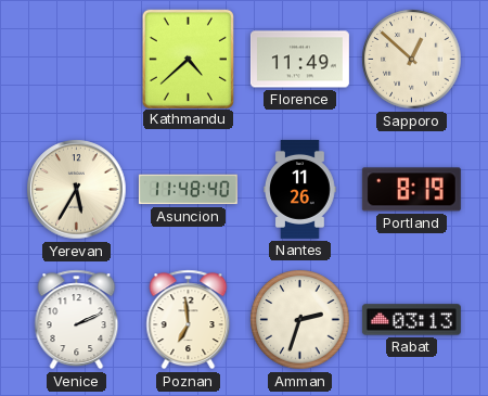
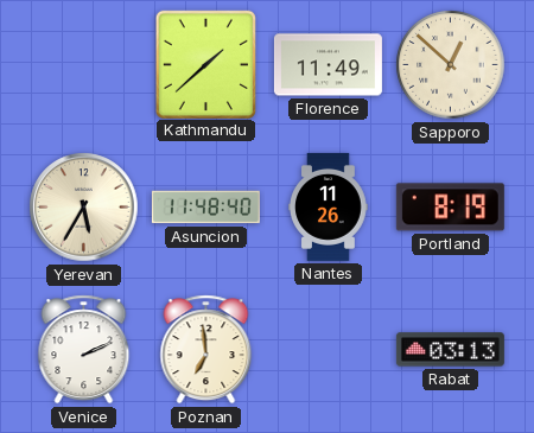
Kathmandu: 4:38 -> 1:38 (205, 64)
Amman: 2:33 -> none (300, 320)
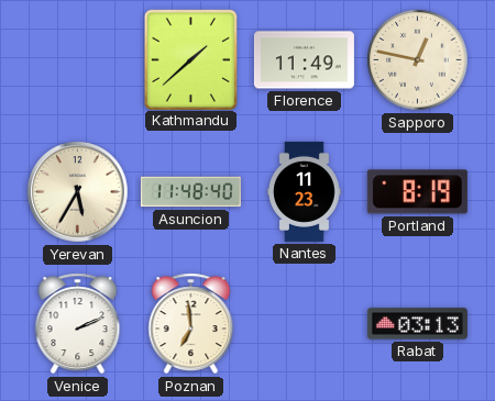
Sapporo: 12:52 -> 12:47 (418, 60)
Nantes: 11:26 -> 11:23 (305, 191)
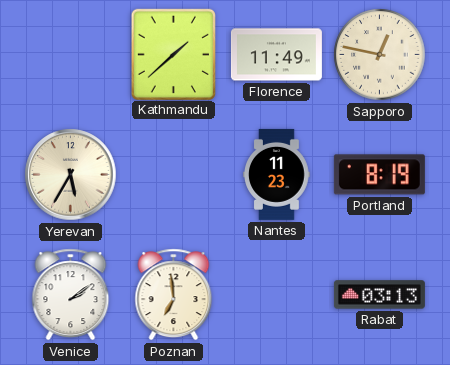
Asuncion: 11:48 -> none (190, 192)
Venice: 2:11 -> 2:09 (71, 295)
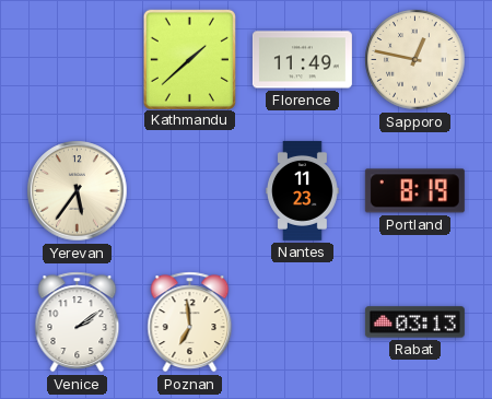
Yerevan: 5:35 -> 5:36 (78, 191)
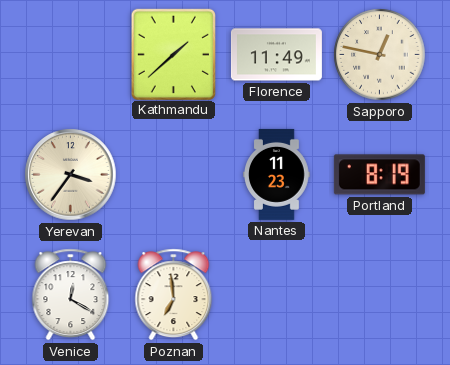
Yerevan: 5:36 -> 3:36 (71, 175)
Venice: 2:09 -> 12:20 (71, 295)
Rabat: 03:13 -> none (414, 322)
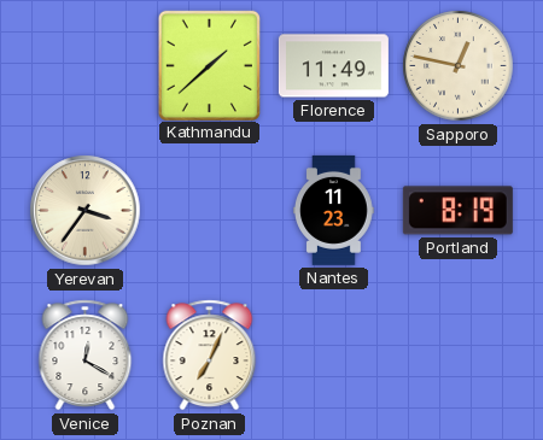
Poznan: 6:59 -> 7:04 (210, 356)
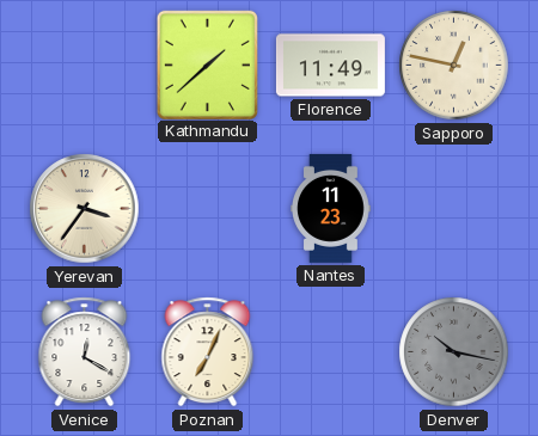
Portland: 8:19 -> none (457, 211)
Denver: none -> 10:17 (454, 352)
